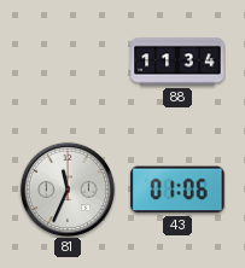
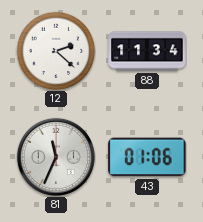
12: none -> 2:22 (56, 51)
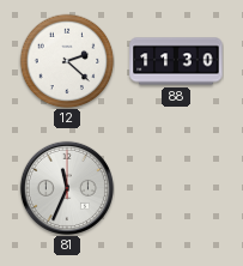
88: 11:34 -> 11:30 (176, 61)
43: 01:06 -> none (147, 157)
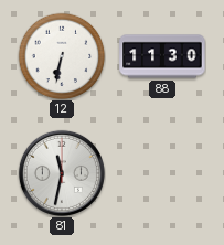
12: 2:22 -> 6:32 (62, 56)
81: 11:34 -> 11:32 (62, 173)
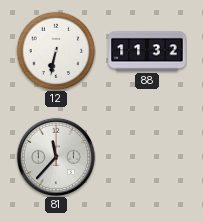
88: 11:30 -> 11:32 (147, 51)
81: 11:32 -> 11:37 (56, 157)
